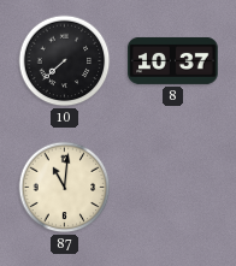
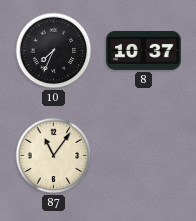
10: 7:38 -> 7:34 (54, 51)
87: 11:01 -> 11:06 (54, 156)
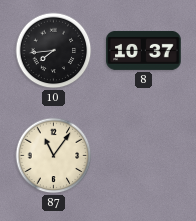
10: 7:34 -> 7:44 (54, 51)
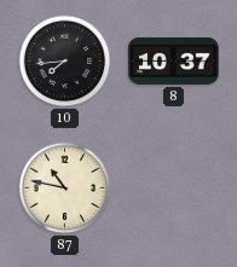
87: 11:06 -> 10:47 (65, 188)
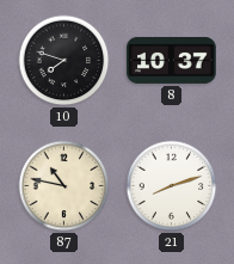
10: 7:44 -> 7:48 (64, 61)
21: none -> 8:12 (172, 186)
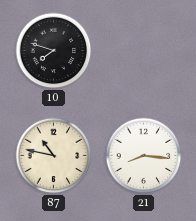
8: 10:37 -> none (172, 60)
21: 8:12 -> 8:16 (144, 156)
